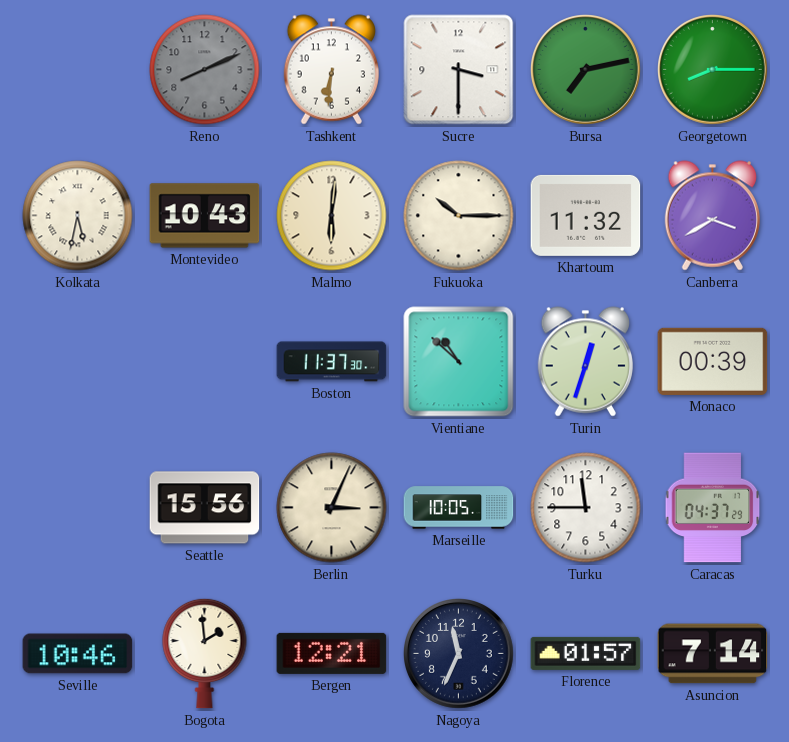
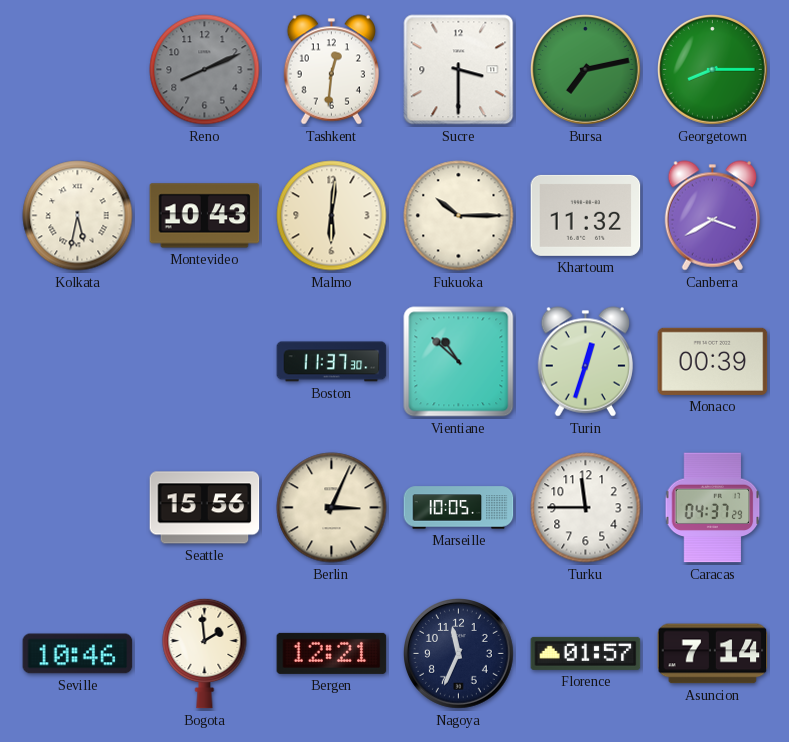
Tashkent: 6:31 -> 12:31 (331, 70)
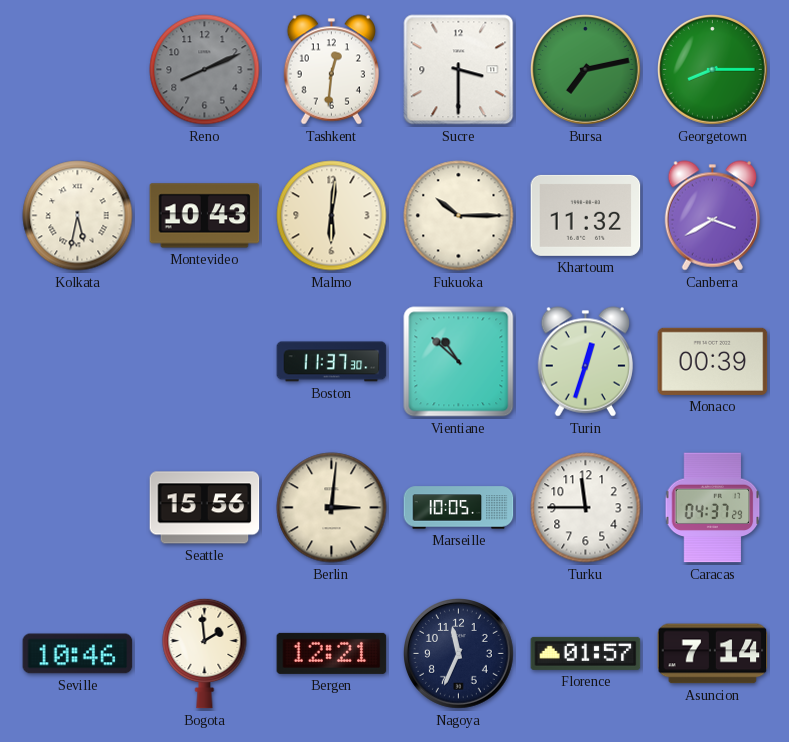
Berlin: 3:04 -> 3:01 (332, 508)
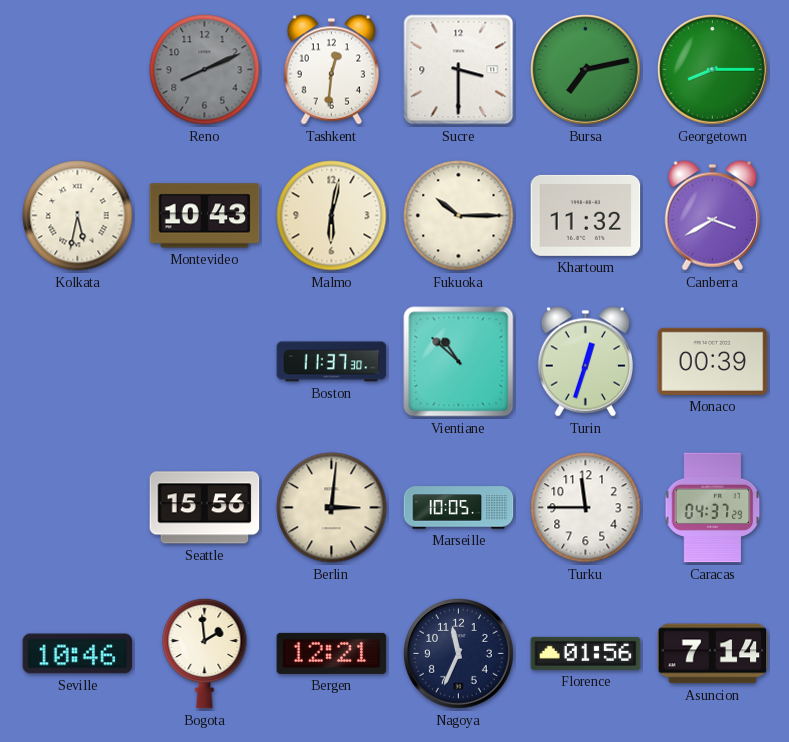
Malmo: 6:01 -> 6:02 (332, 216)
Florence: 01:57 -> 01:56 (586, 653)
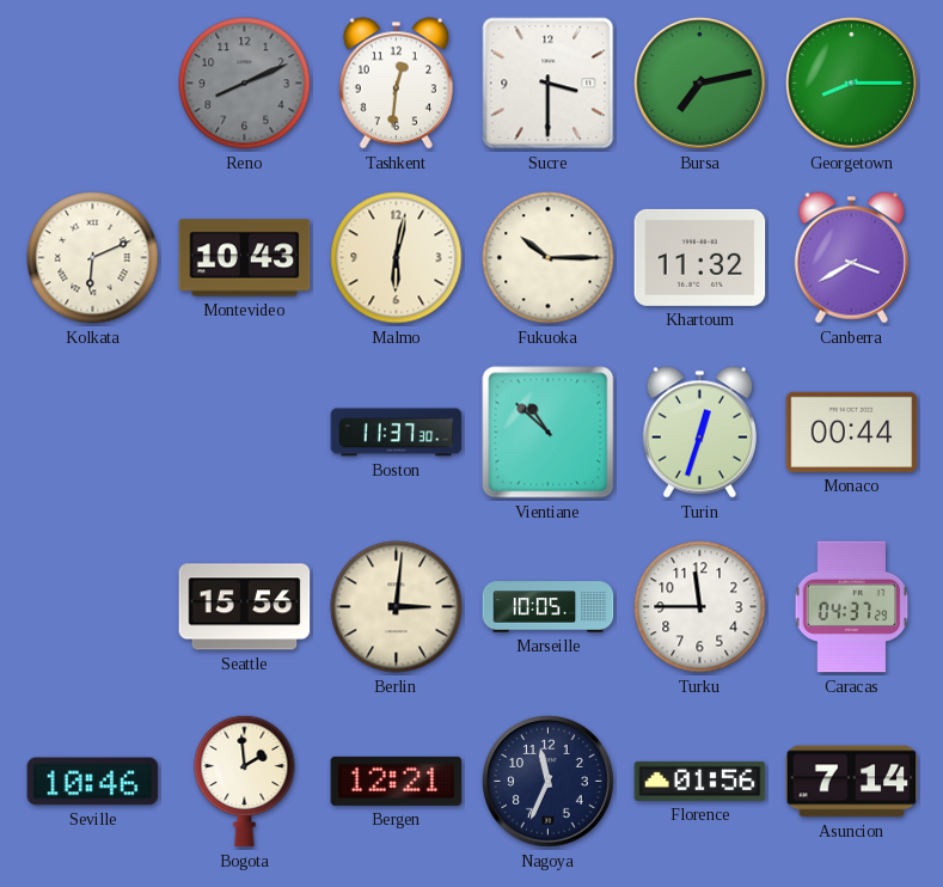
Kolkata: 5:32 -> 6:11 (93, 258)
Monaco: 00:39 -> 00:44 (852, 432)
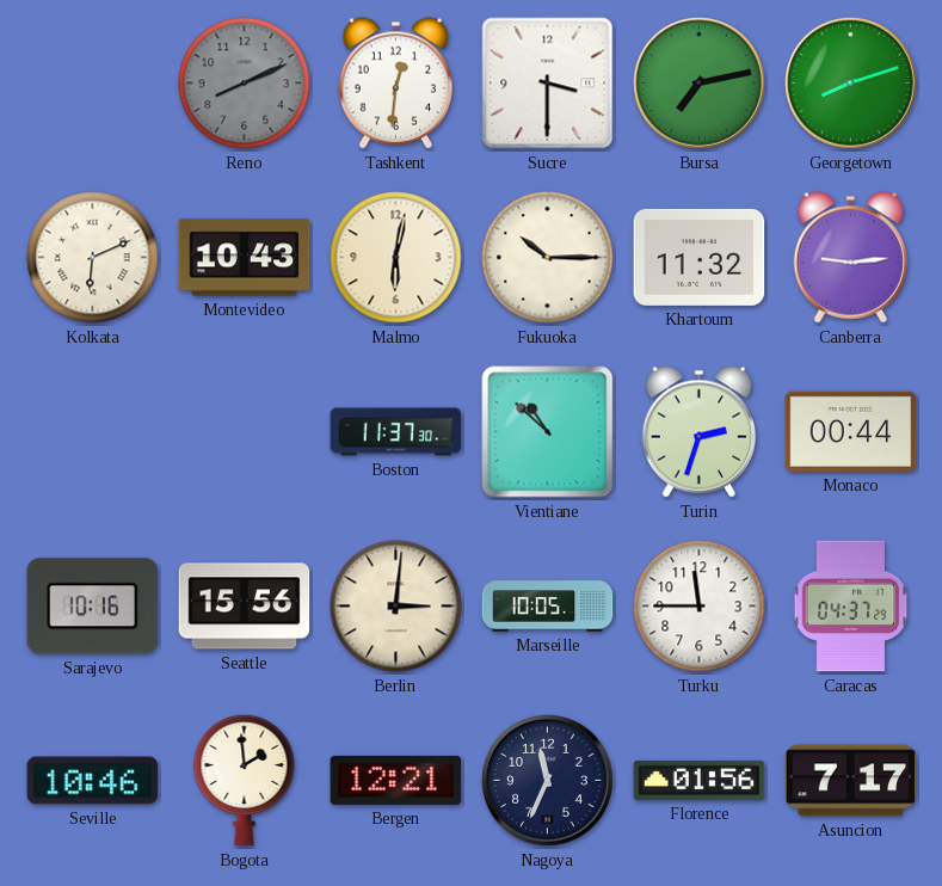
Georgetown: 8:15 -> 8:12 (851, 84)
Canberra: 3:40 -> 9:14 (850, 258)
Turin: 12:33 -> 2:33 (698, 432)
Sarajevo: none -> 10:16 (93, 607)
Asuncion: 7:14 -> 7:17 (851, 781)
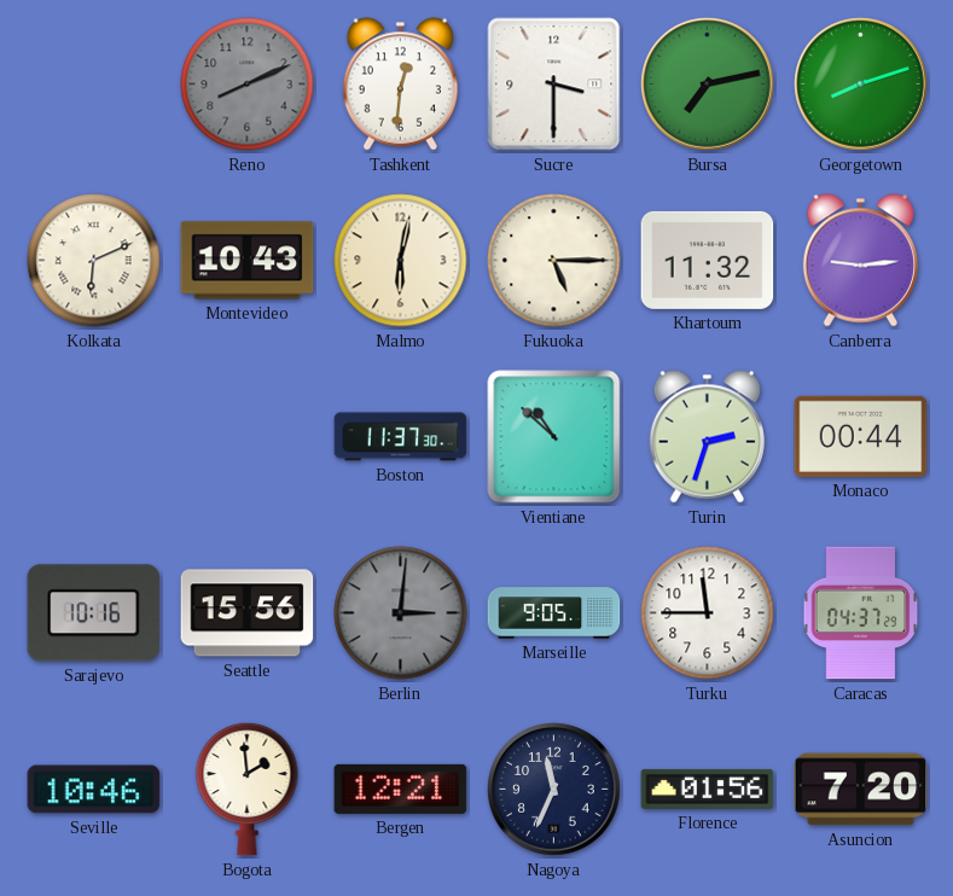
Fukuoka: 10:15 -> 5:15 (554, 261)
Berlin dial: cream -> grey (401, 613)
Marseille: 10:05 -> 9:05 (554, 613)
Asuncion: 7:17 -> 7:20 (861, 790)
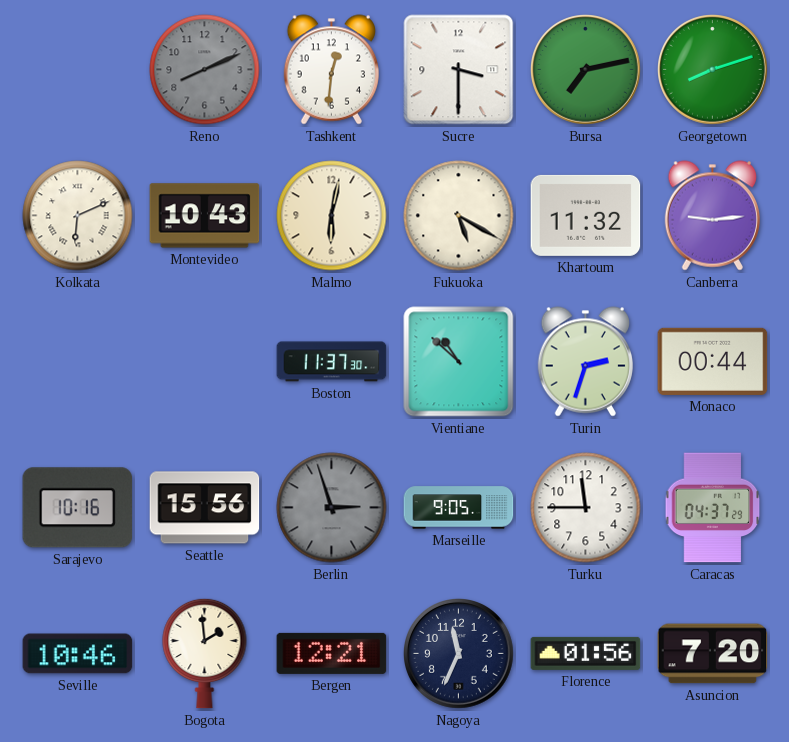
Fukuoka: 5:15 -> 5:20 (459, 216)
Berlin: 3:01 -> 2:57 (332, 508)
